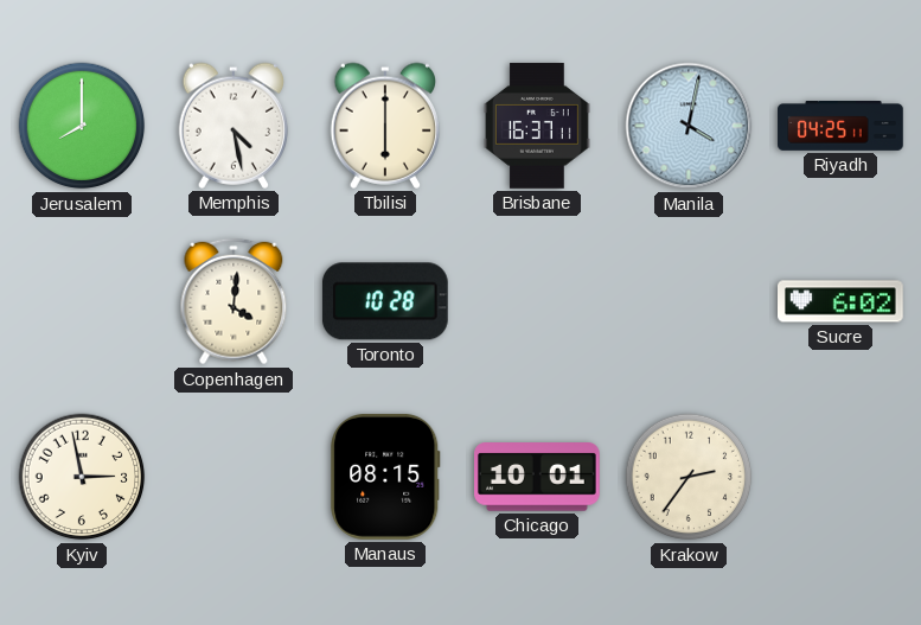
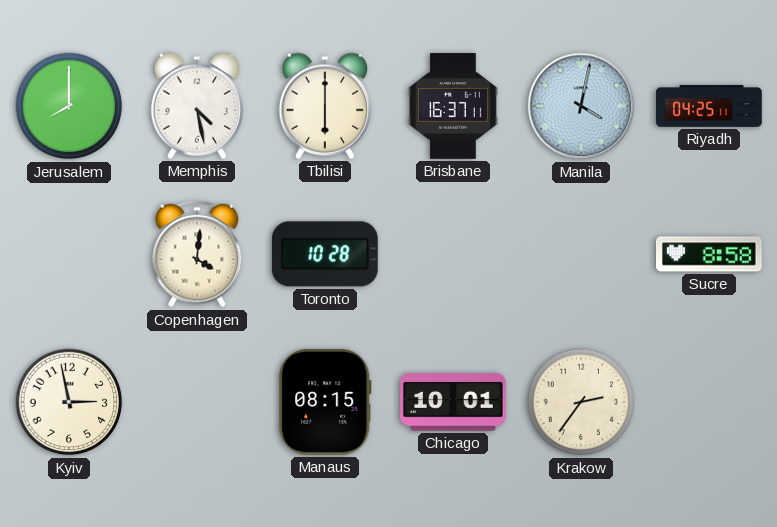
Sucre: 6:02 -> 8:58 (710, 254)
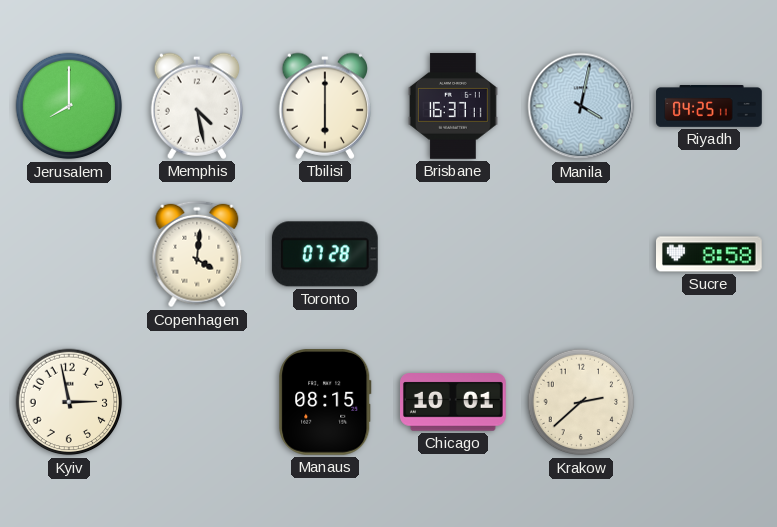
Toronto: 10:28 -> 07:28 (325, 254)
Krakow: 2:36 -> 2:38 (581, 402)
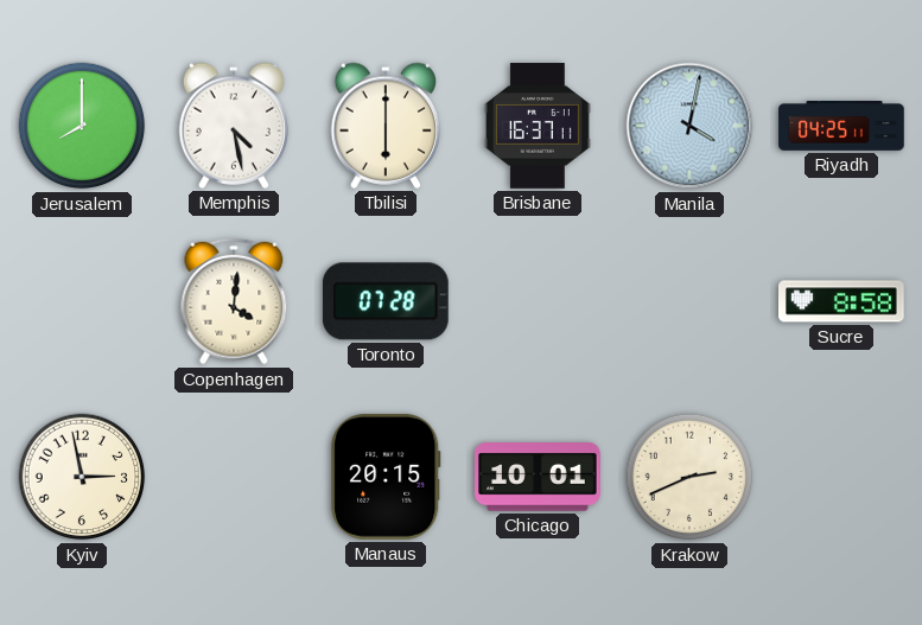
Manaus: 08:15 -> 20:15 (386, 478)
Krakow: 2:38 -> 2:41 (689, 477)
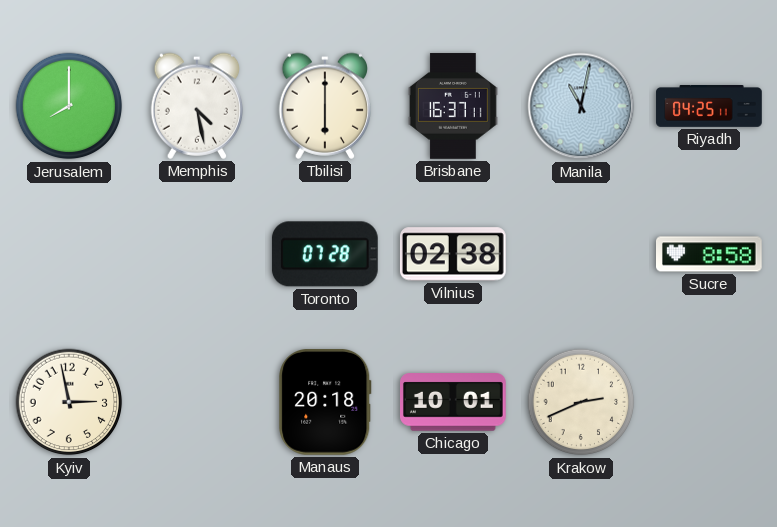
Manila: 4:02 -> 11:02 (581, 106)
Copenhagen: 4:01 -> none (234, 301)
Vilnius: none -> 02:38 (453, 254)
Manaus: 20:15 -> 20:18 (325, 403)
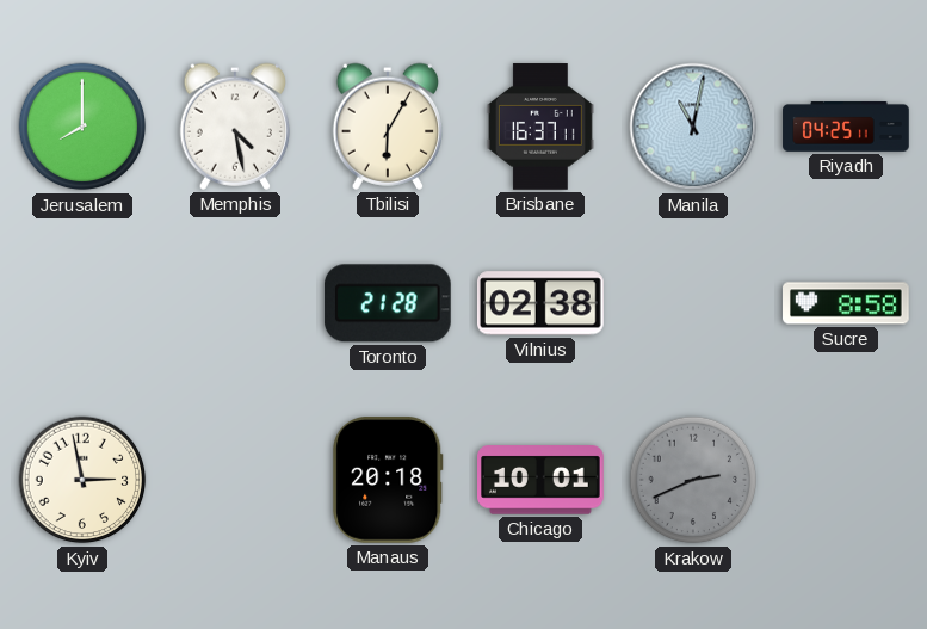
Tbilisi: 6:00 -> 6:05 (388, 127)
Toronto: 07:28 -> 21:28 (388, 303)
Krakow dial: cream -> grey (693, 480)
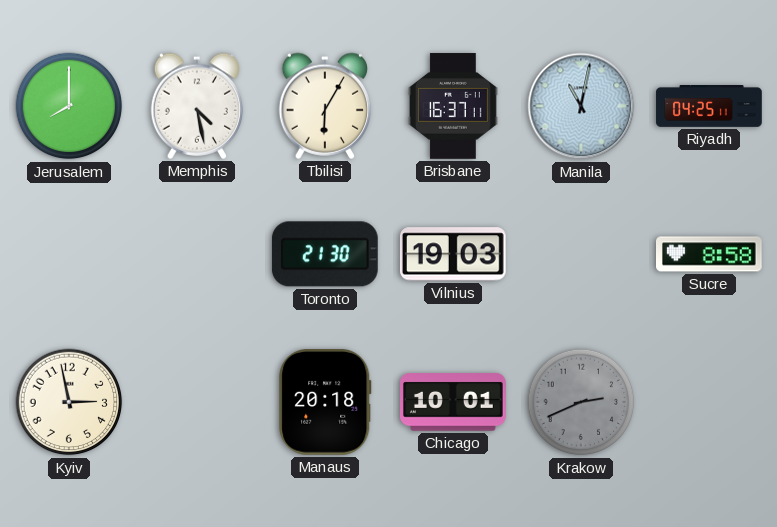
Toronto: 21:28 -> 21:30 (325, 254)
Vilnius: 02:38 -> 19:03 (453, 254)
